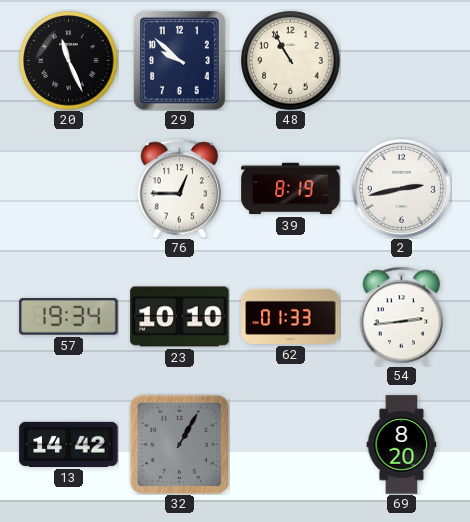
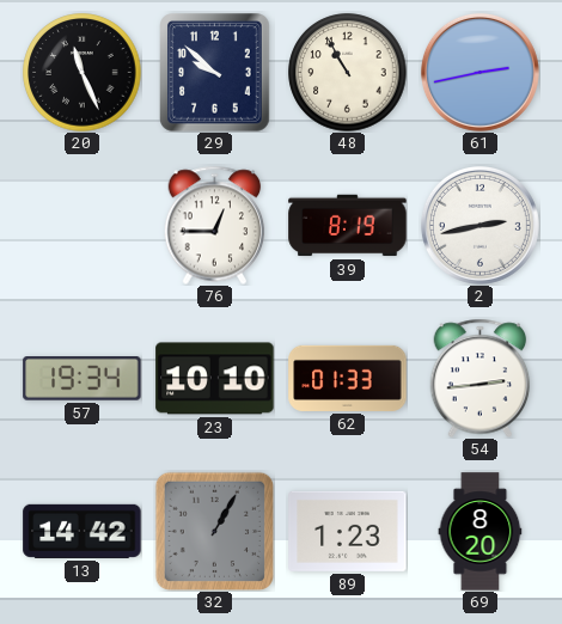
61: none -> 2:43 (479, 72)
89: none -> 1:23 (348, 531)
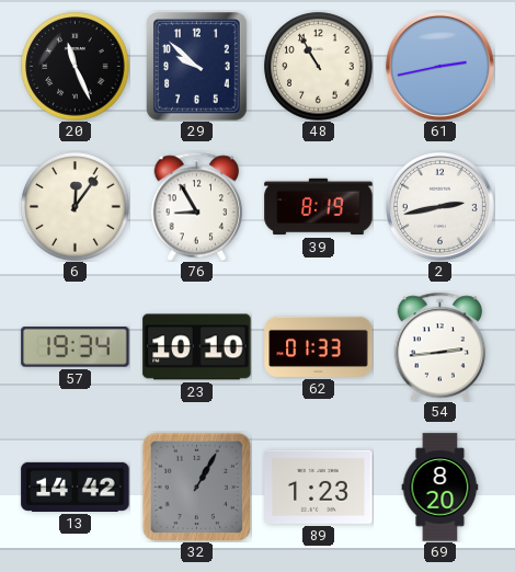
6: none -> 12:06 (76, 207)
76: 12:45 -> 8:55 (197, 206)
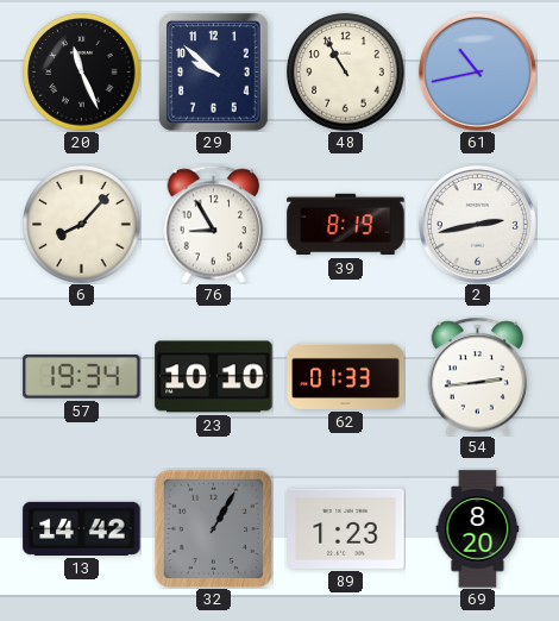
61: 2:43 -> 10:43 (477, 71)
6: 12:06 -> 8:07 (82, 225)
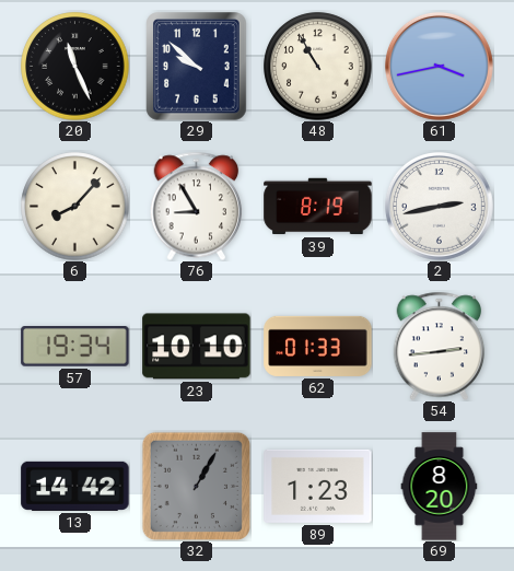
61: 10:43 -> 3:43 (439, 66)
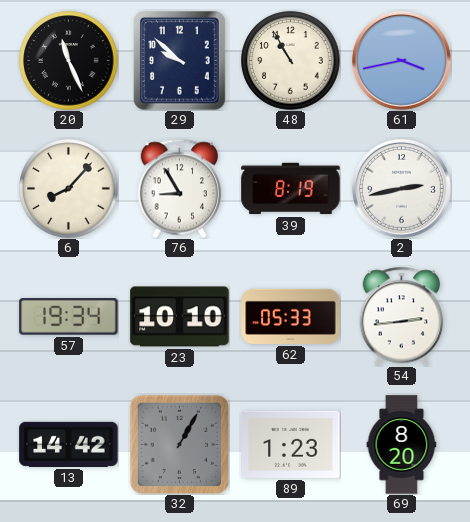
62: 01:33 -> 05:33 (291, 316)
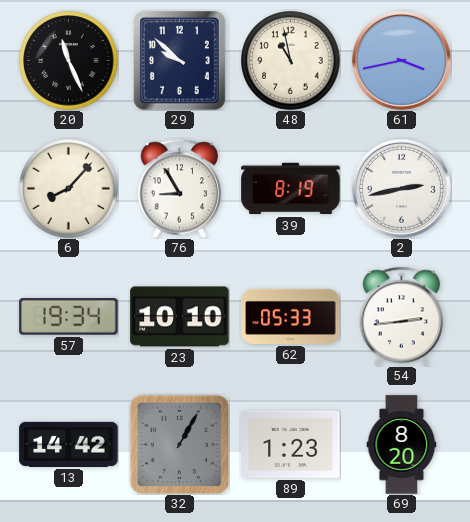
48: 10:55 -> 10:58 (291, 61)
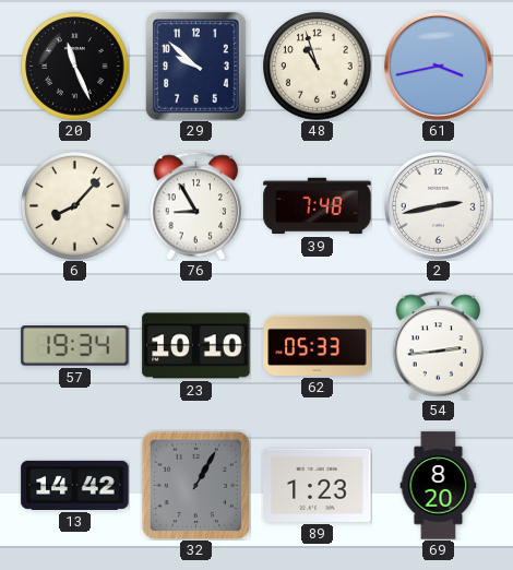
48: 10:58 -> 10:57 (318, 67)
39: 8:19 -> 7:48 (318, 206)
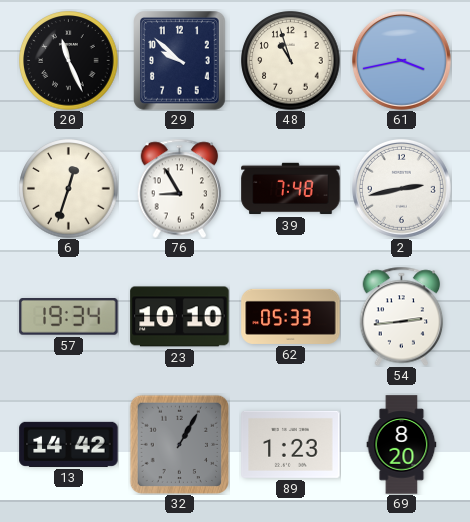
6: 8:07 -> 12:33 (69, 189)
